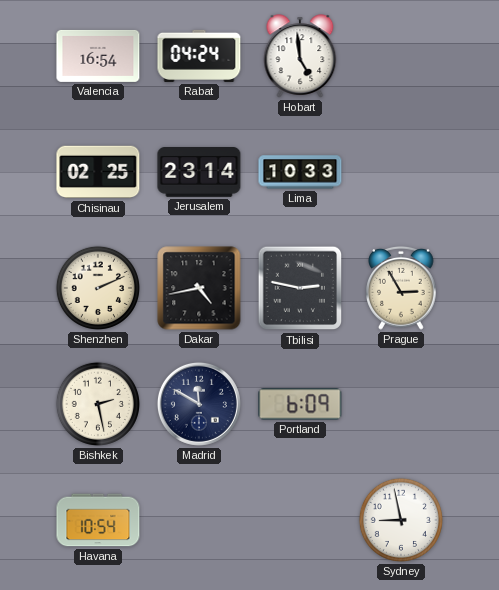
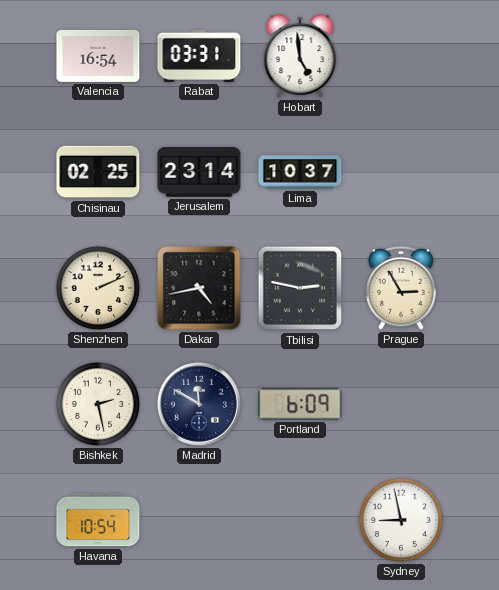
Rabat: 04:24 -> 03:31 (199, 56)
Lima: 10:33 -> 10:37 (300, 172)
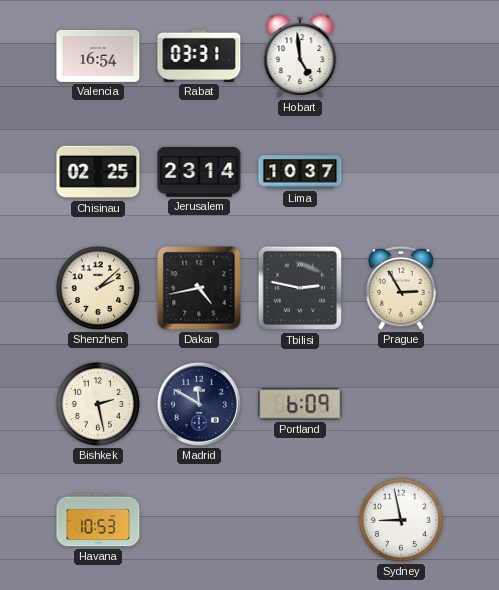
Shenzhen: 2:11 -> 2:08 (98, 288)
Havana: 10:54 -> 10:53 (98, 520)
